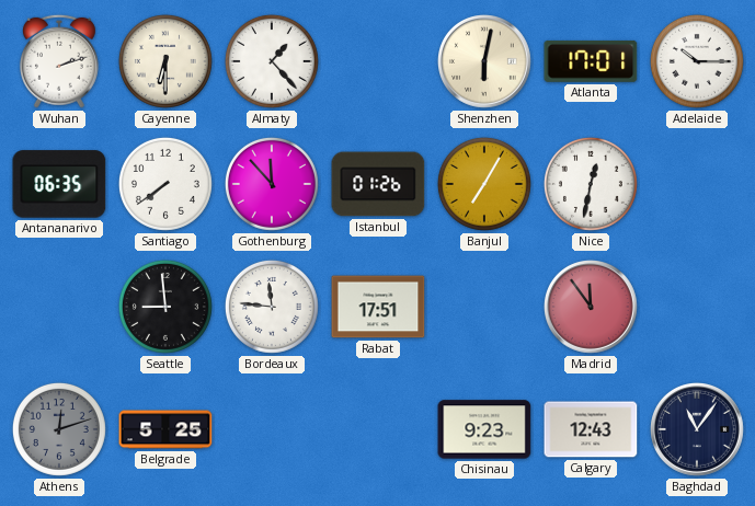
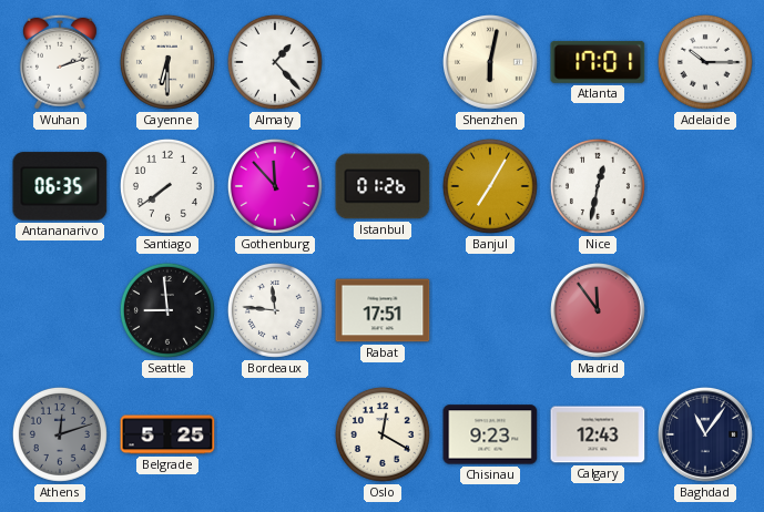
Oslo: none -> 12:20 (383, 434)
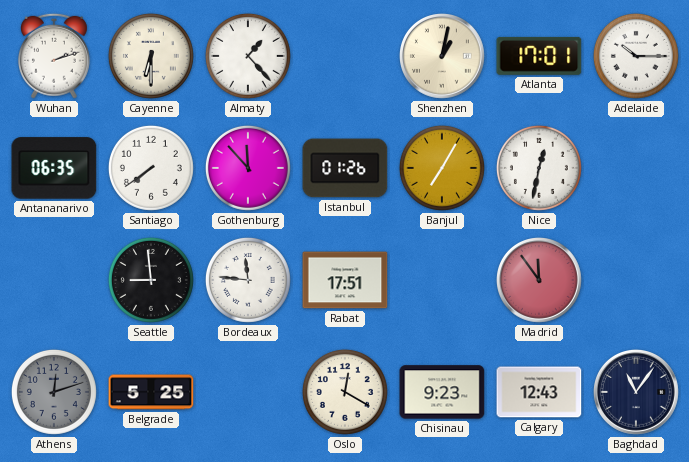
Shenzhen: 6:02 -> 1:02 (443, 57)
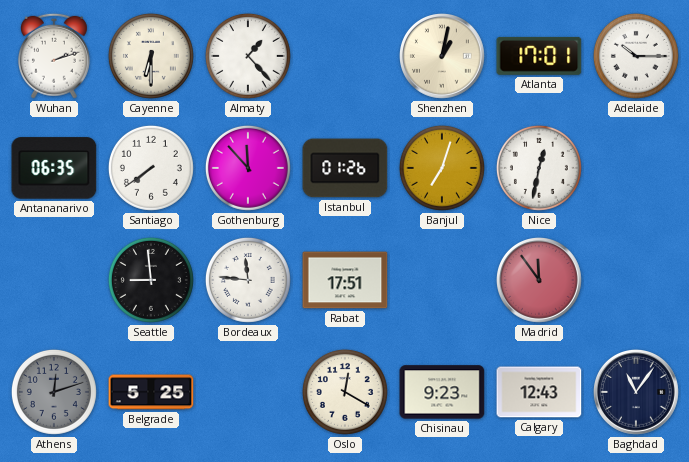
Banjul: 7:05 -> 7:03 (442, 168)
